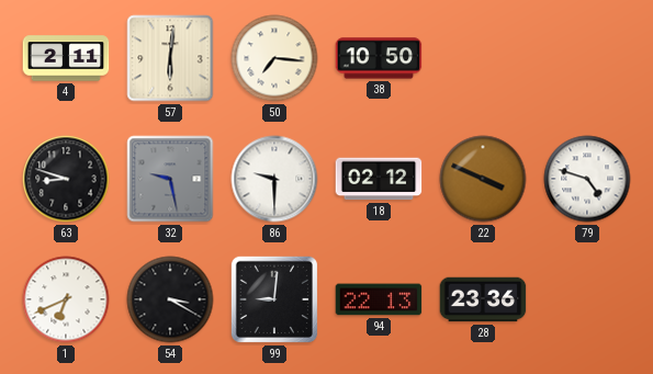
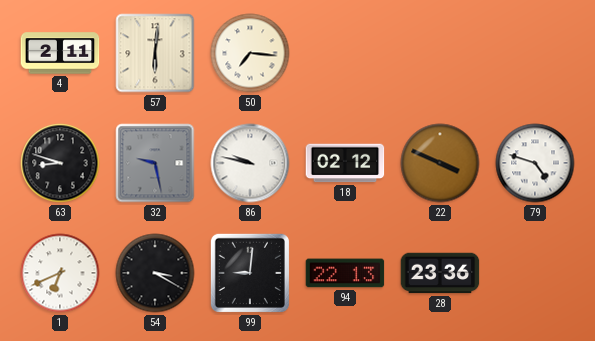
38: 10:50 -> none (379, 58)
86: 9:30 -> 9:47 (250, 163)
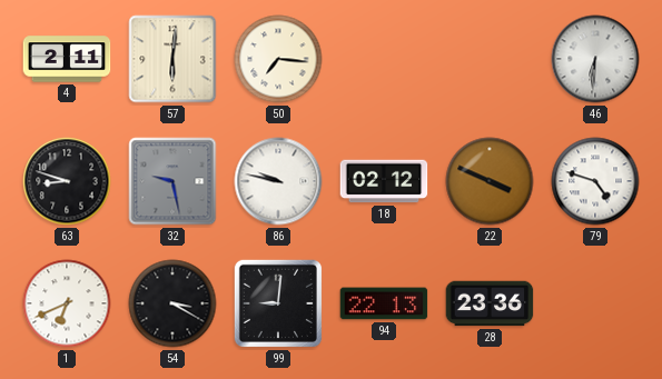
46: none -> 6:31 (595, 59)
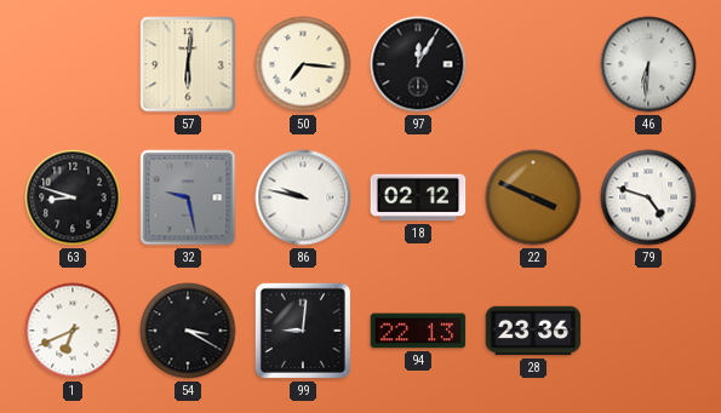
4: 2:11 -> none (67, 59)
97: none -> 12:05 (418, 64)
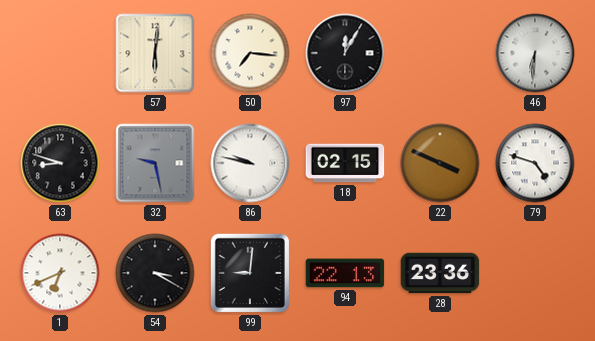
18: 02:12 -> 02:15 (345, 163)
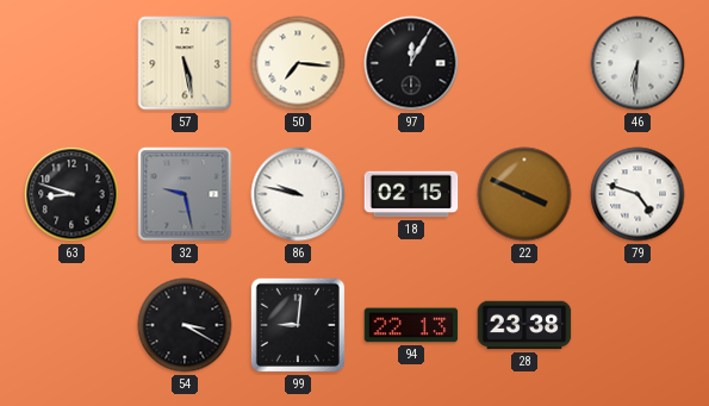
57: 6:01 -> 5:28 (185, 63)
1: 6:41 -> none (60, 273)
28: 23:36 -> 23:38 (524, 325)
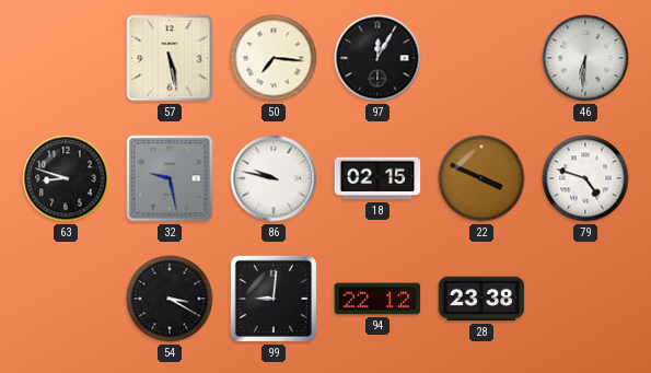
94: 22:13 -> 22:12 (377, 299)
